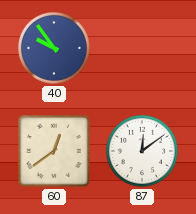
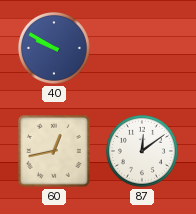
40: 9:54 -> 9:50 (54, 48)
60: 12:39 -> 12:43 (55, 152)
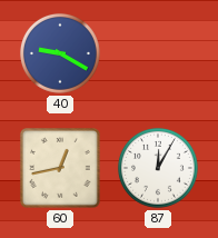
40: 9:50 -> 9:20 (60, 53)
87: 12:09 -> 12:05 (158, 168)
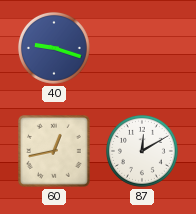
40: 9:20 -> 9:18 (54, 48)
87: 12:05 -> 12:10 (142, 151)
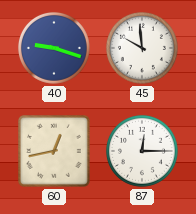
45: none -> 9:59 (142, 48)
87: 12:10 -> 12:15 (142, 151)
